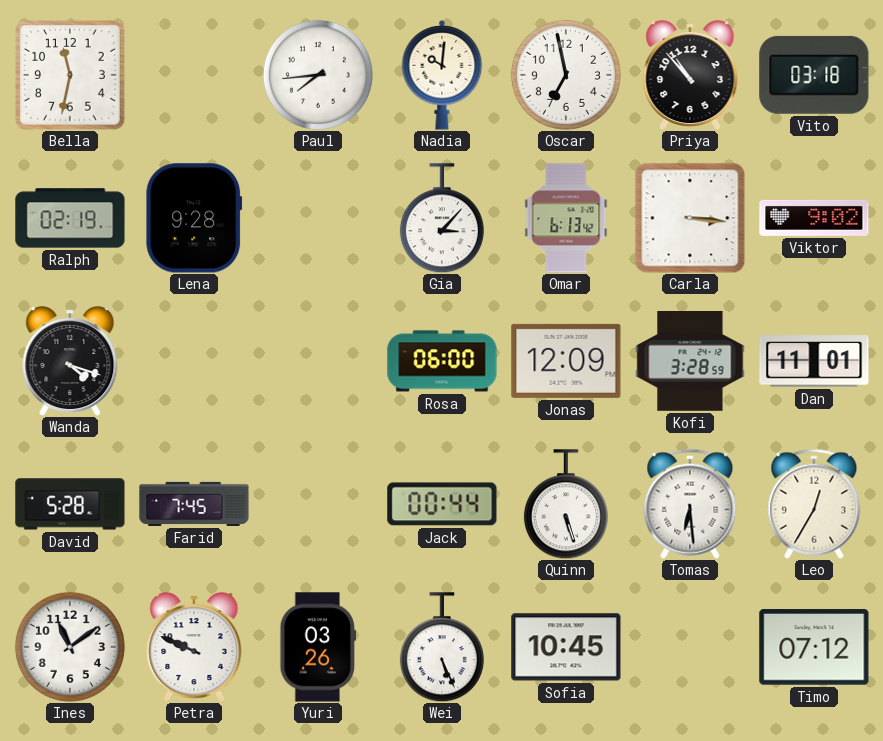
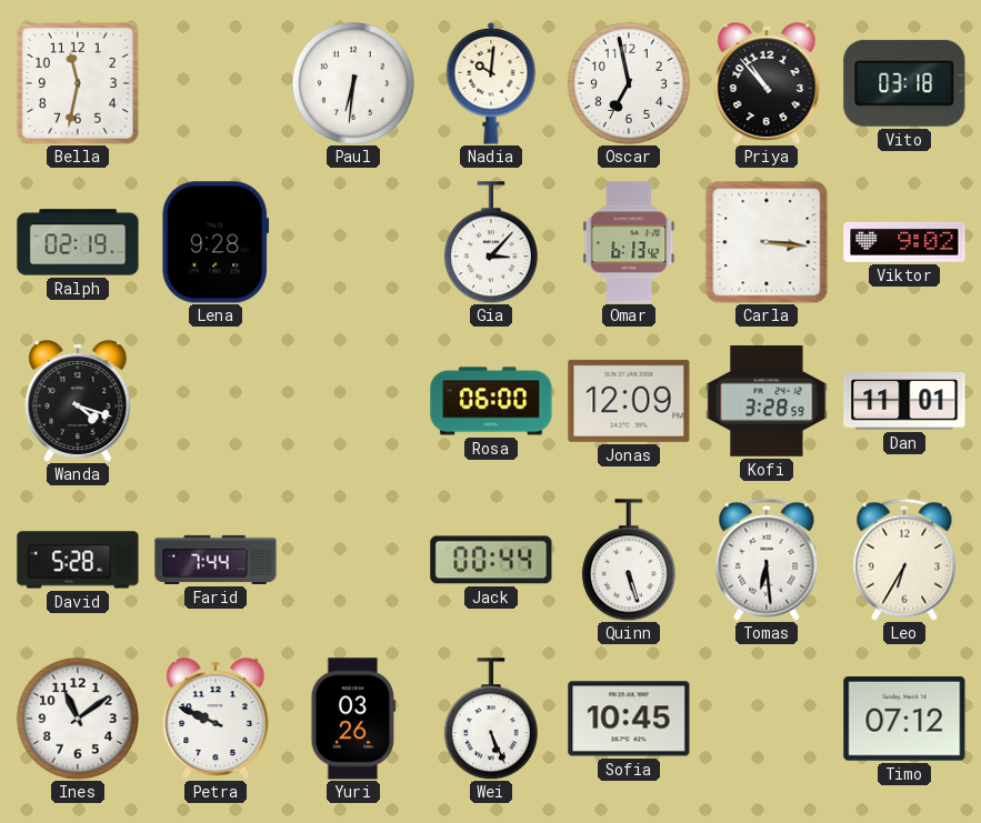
Paul: 7:44 -> 6:31 (353, 83)
Farid: 7:45 -> 7:44 (216, 560)
Leo: 12:35 -> 6:35 (904, 560)
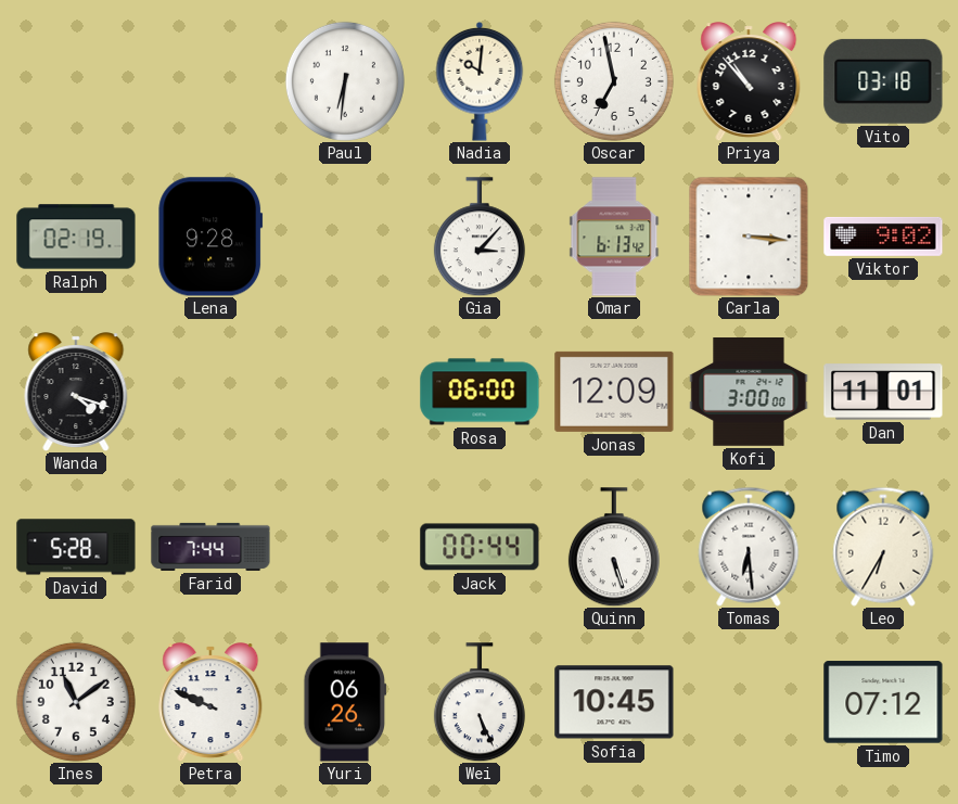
Bella: 11:32 -> none (79, 84)
Kofi: 3:28 -> 3:00 (749, 393)
Yuri: 03:26 -> 06:26 (345, 702)
